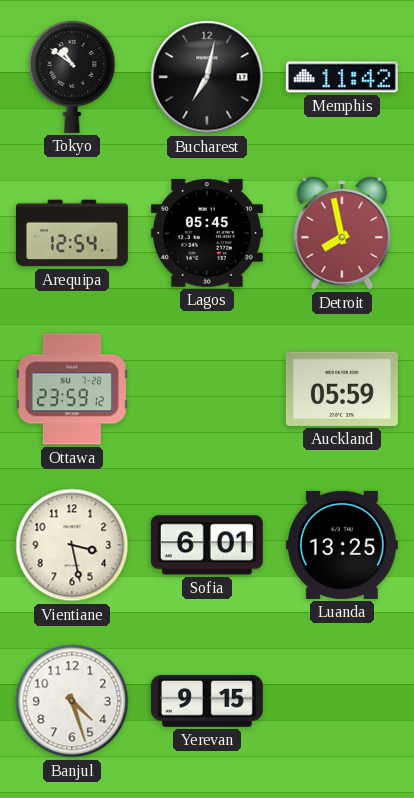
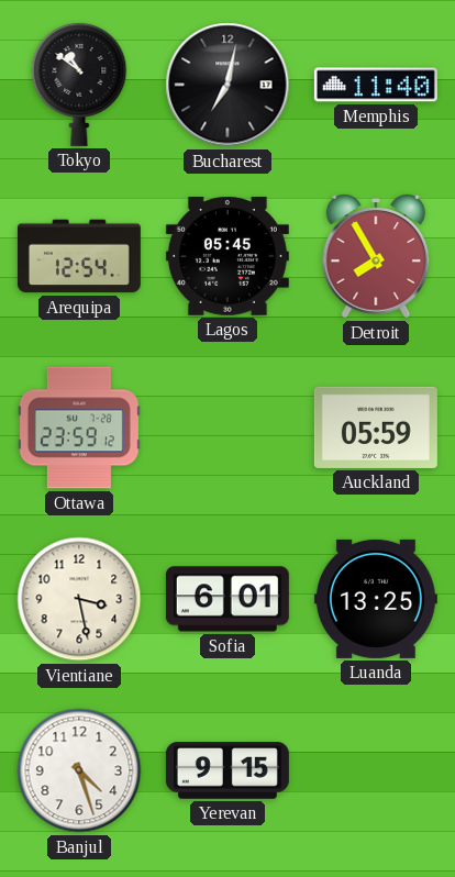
Memphis: 11:42 -> 11:40 (376, 85)
Detroit: 7:58 -> 7:55 (376, 256)
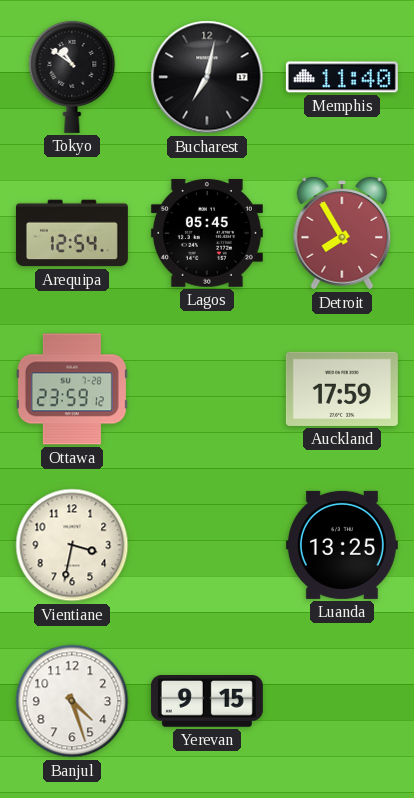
Auckland: 05:59 -> 17:59 (342, 389)
Vientiane: 3:28 -> 3:32 (72, 545)
Sofia: 6:01 -> none (227, 599)
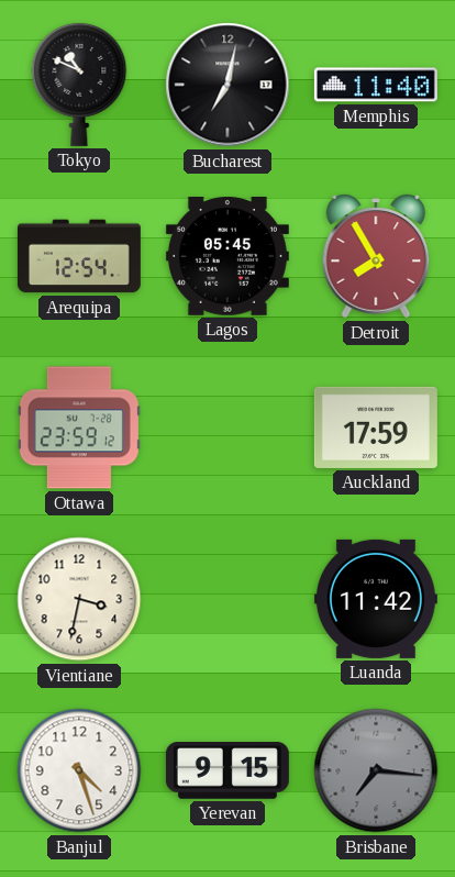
Tokyo: 10:51 -> 10:49 (79, 84)
Luanda: 13:25 -> 11:42 (376, 599)
Brisbane: none -> 7:16 (376, 770)
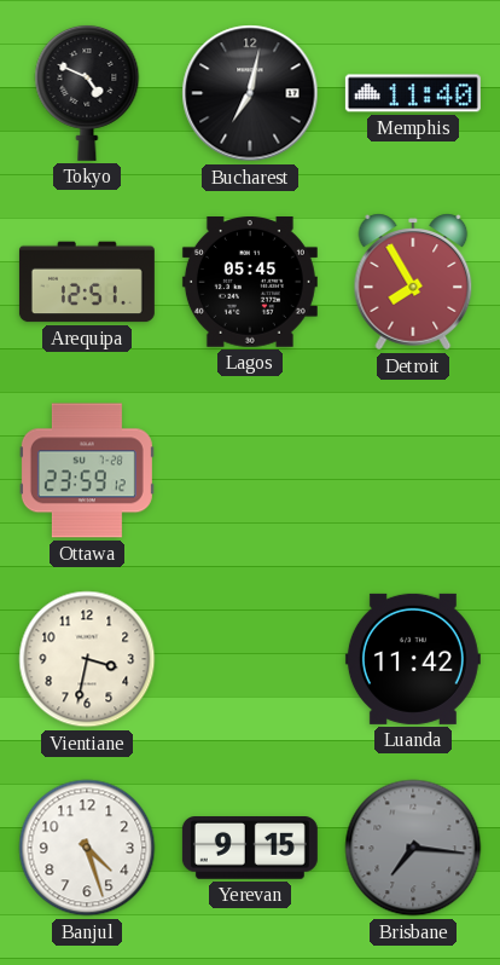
Tokyo: 10:49 -> 4:49 (87, 92)
Arequipa: 12:54 -> 12:51 (87, 282)
Auckland: 17:59 -> none (376, 428)
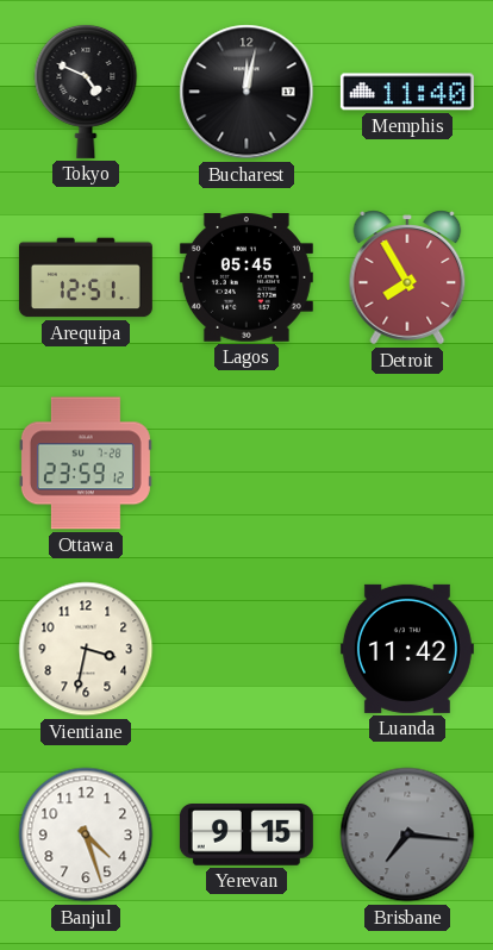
Bucharest: 7:02 -> 12:02 (246, 92)
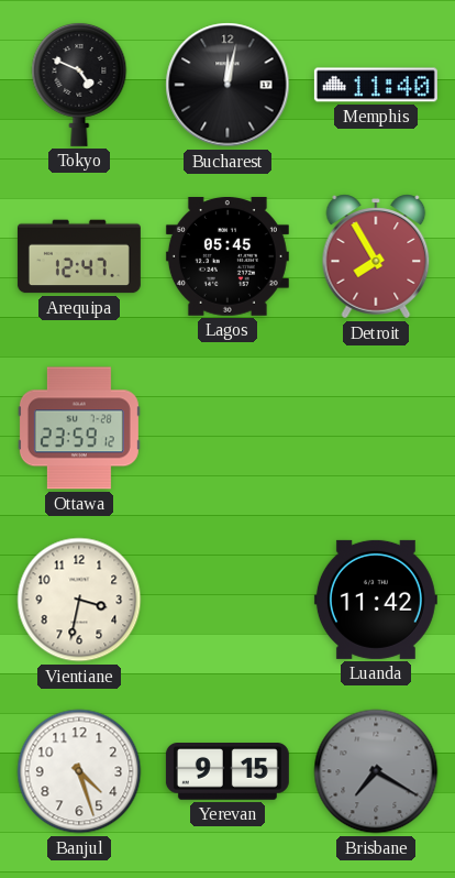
Arequipa: 12:51 -> 12:47 (79, 256)
Brisbane: 7:16 -> 7:20 (376, 771)
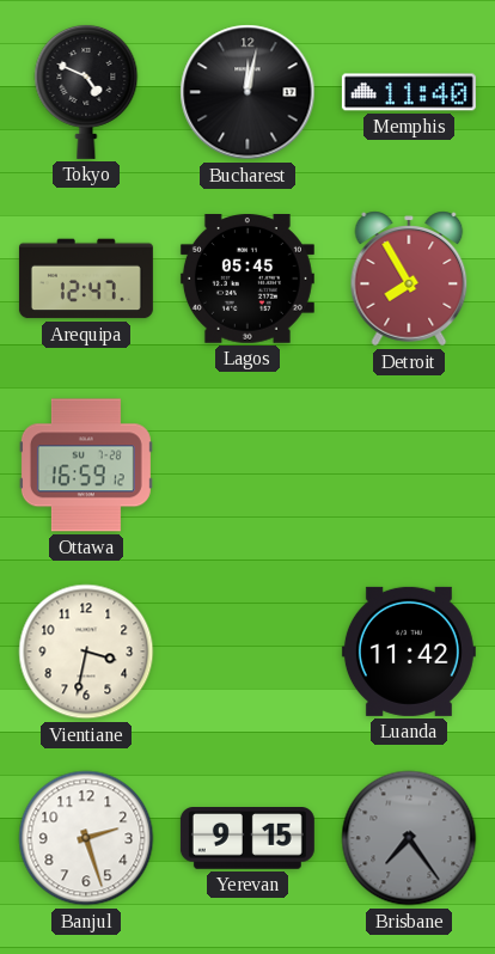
Ottawa: 23:59 -> 16:59 (86, 465)
Banjul: 4:27 -> 2:27 (86, 838)
Brisbane: 7:20 -> 7:24 (409, 838)
